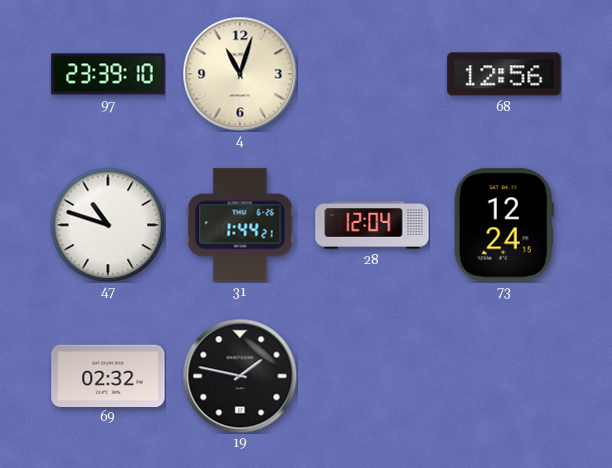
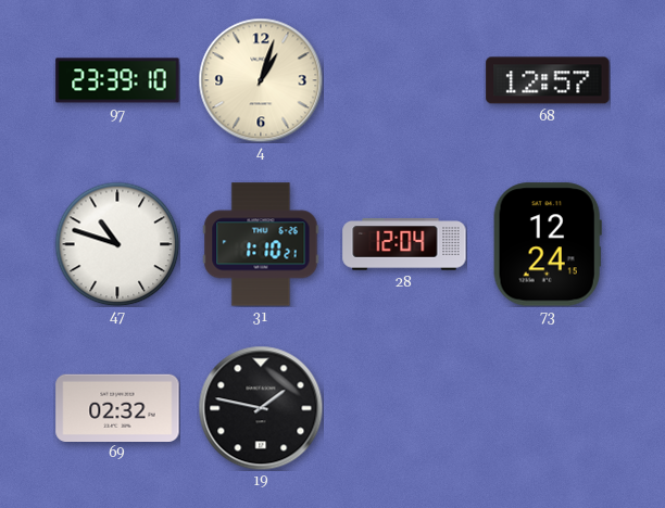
4: 11:03 -> 1:03 (261, 80)
68: 12:56 -> 12:57 (548, 80)
31: 1:44 -> 1:10 (261, 244)
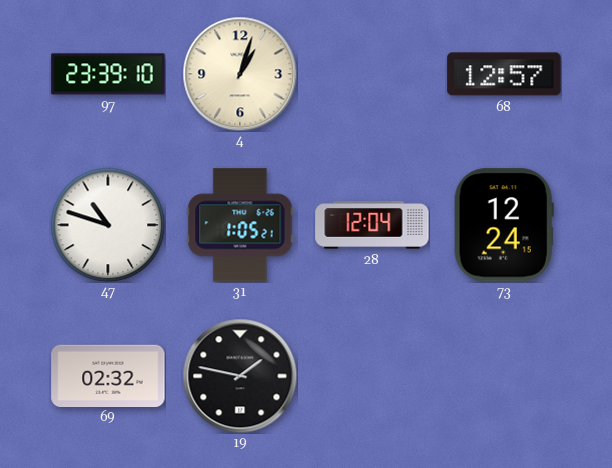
31: 1:10 -> 1:05 (240, 225)
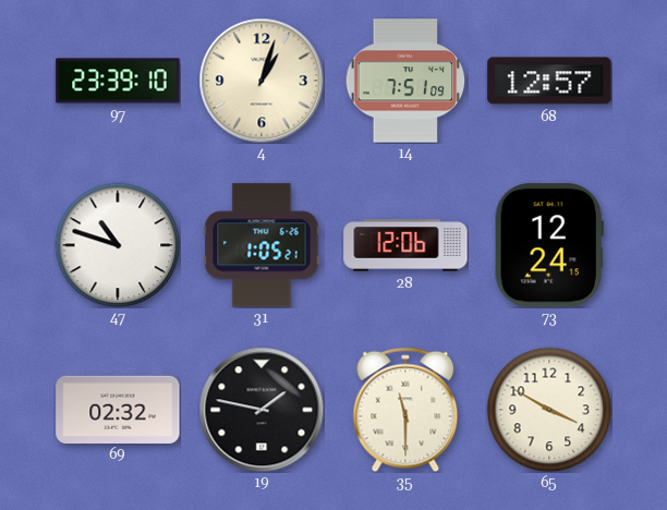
14: none -> 7:51 (405, 81)
28: 12:04 -> 12:06 (405, 245)
35: none -> 11:30 (405, 410)
65: none -> 3:50 (549, 410)
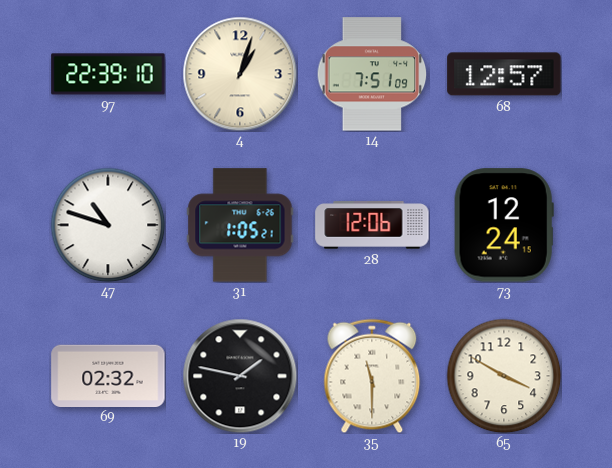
97: 23:39 -> 22:39 (108, 74)
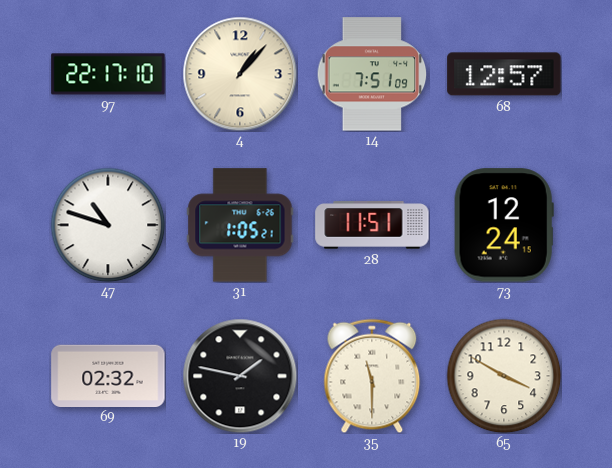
97: 22:39 -> 22:17 (108, 74)
4: 1:03 -> 1:07 (240, 74)
28: 12:06 -> 11:51 (372, 225)
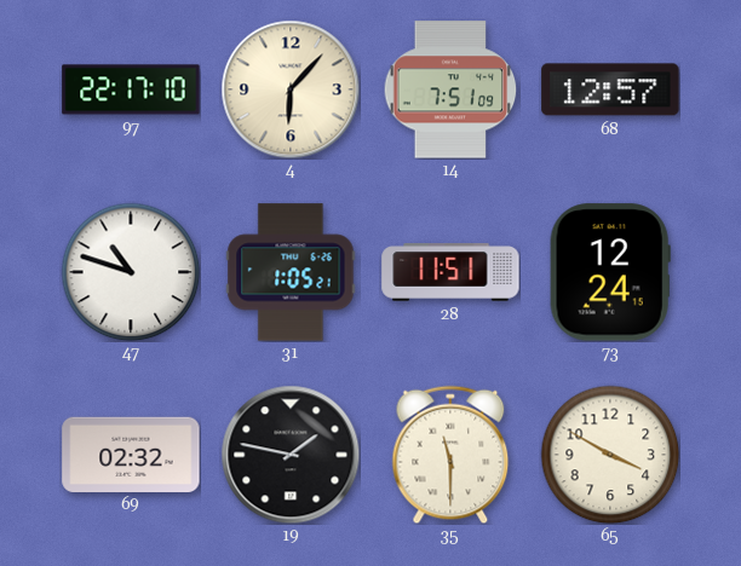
4: 1:07 -> 6:07 (291, 89)
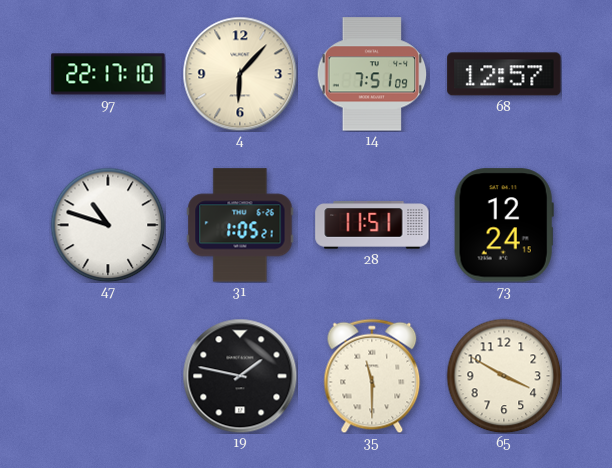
69: 02:32 -> none (131, 454)
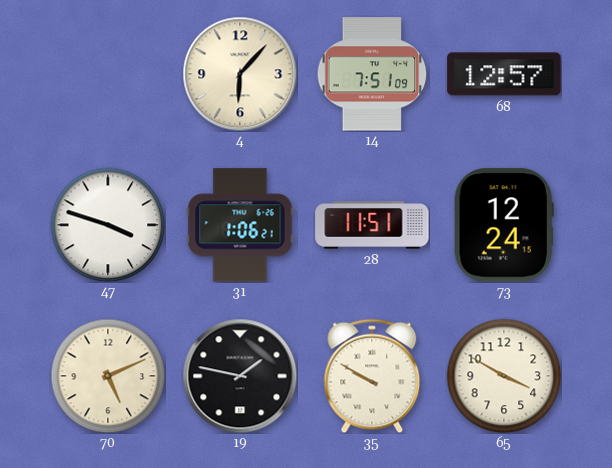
97: 22:17 -> none (108, 74)
47: 10:48 -> 3:48 (108, 225)
31: 1:05 -> 1:06 (240, 225)
70: none -> 5:11 (108, 376)
35: 11:30 -> 9:50 (372, 376)
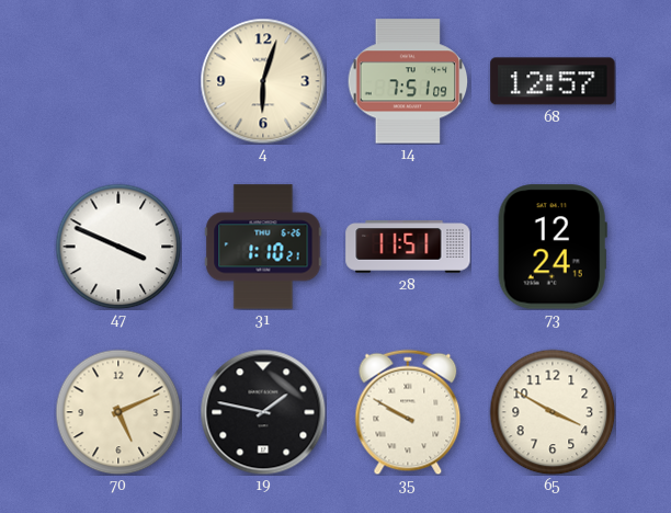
4: 6:07 -> 6:03 (263, 81)
47: 3:48 -> 3:49 (118, 247)
31: 1:06 -> 1:10 (263, 247)
